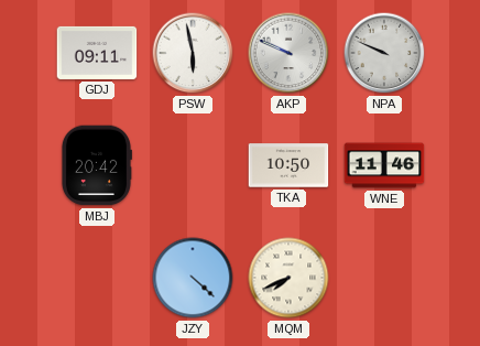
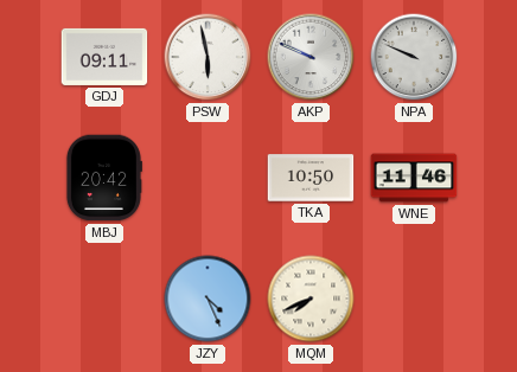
JZY: 4:22 -> 4:26 (208, 299)
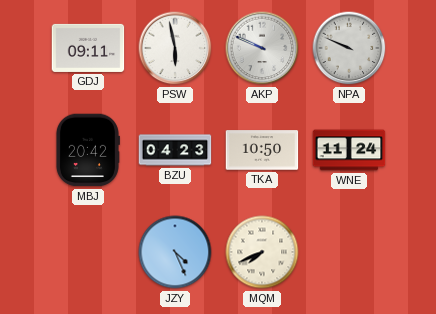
BZU: none -> 04:23 (175, 150)
WNE: 11:46 -> 11:24 (349, 150)
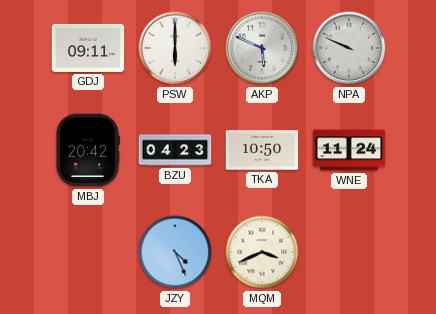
PSW: 5:58 -> 6:00 (175, 48)
AKP: 9:49 -> 5:49 (262, 48)
MQM: 7:41 -> 3:41 (262, 252)
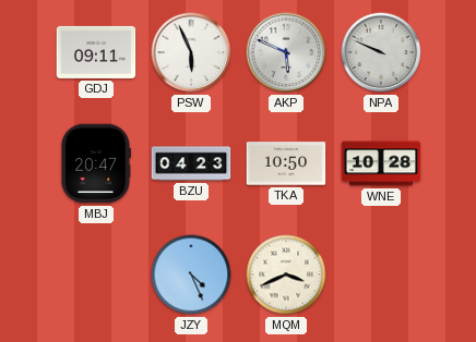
PSW: 6:00 -> 5:56 (191, 52)
MBJ: 20:42 -> 20:47 (95, 163)
WNE: 11:24 -> 10:28 (381, 163)
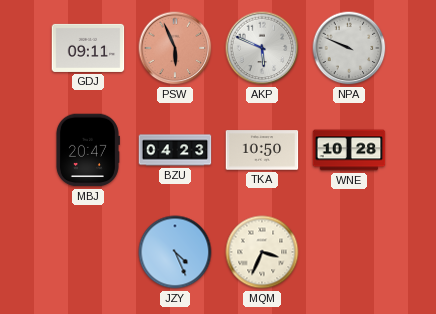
PSW dial: white -> salmon (175, 48)
MQM: 3:41 -> 3:34 (262, 252)
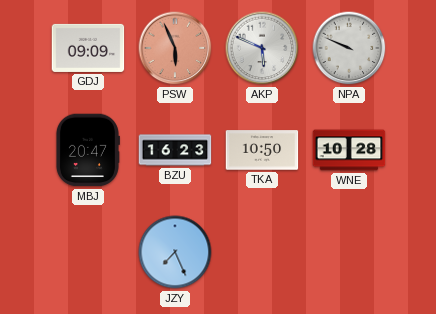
GDJ: 09:11 -> 09:09 (88, 48)
BZU: 04:23 -> 16:23 (175, 150)
JZY: 4:26 -> 7:26 (175, 252)
MQM: 3:34 -> none (262, 252)
